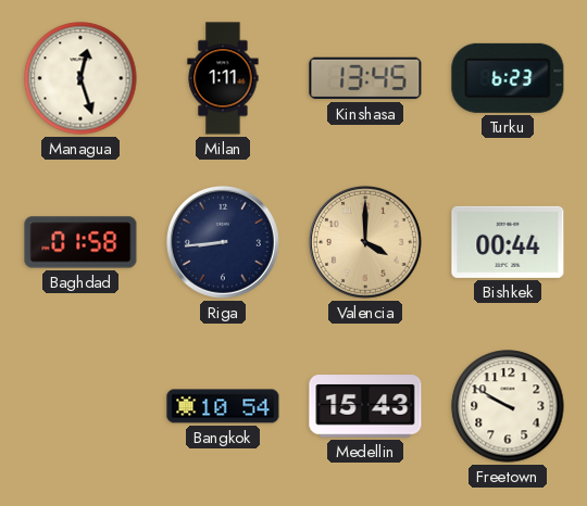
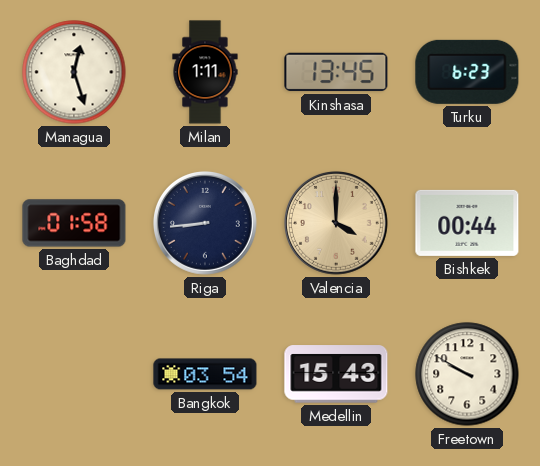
Bangkok: 10:54 -> 03:54 (205, 374)
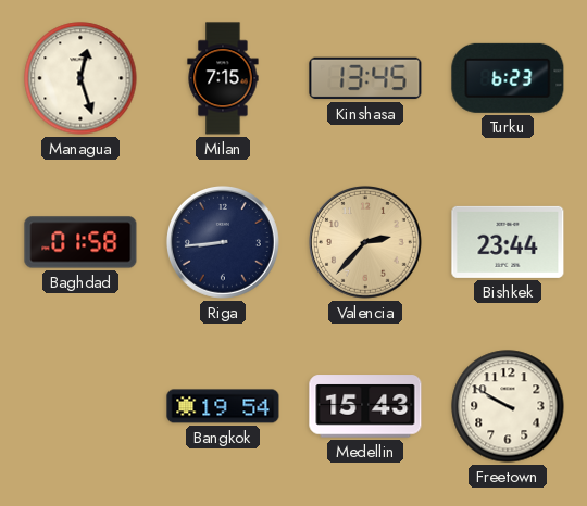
Milan: 1:11 -> 7:15 (223, 78)
Valencia: 4:00 -> 2:37 (365, 242)
Bishkek: 00:44 -> 23:44 (508, 242)
Bangkok: 03:54 -> 19:54 (223, 406)
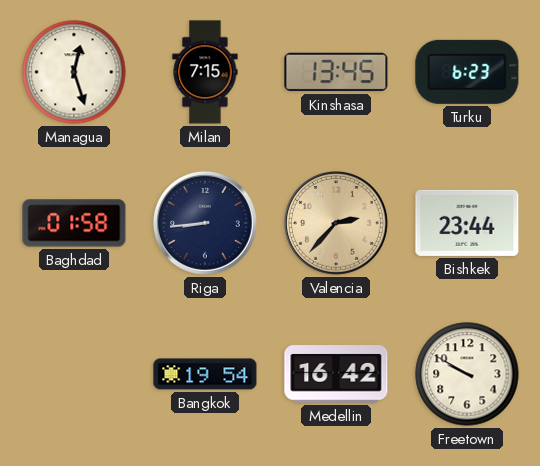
Medellin: 15:43 -> 16:42 (336, 374)
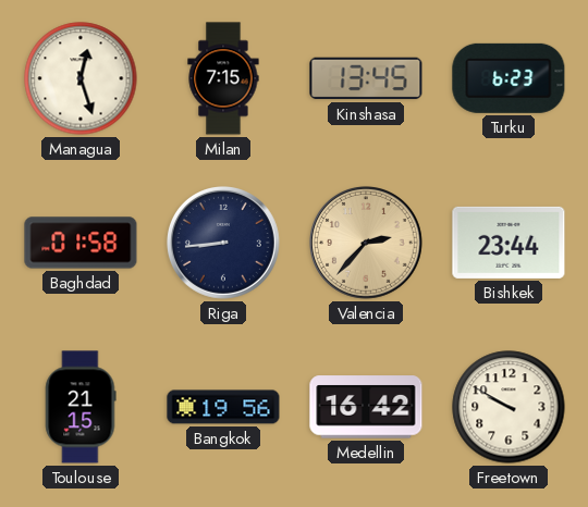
Toulouse: none -> 21:15 (81, 407)
Bangkok: 19:54 -> 19:56 (223, 407)
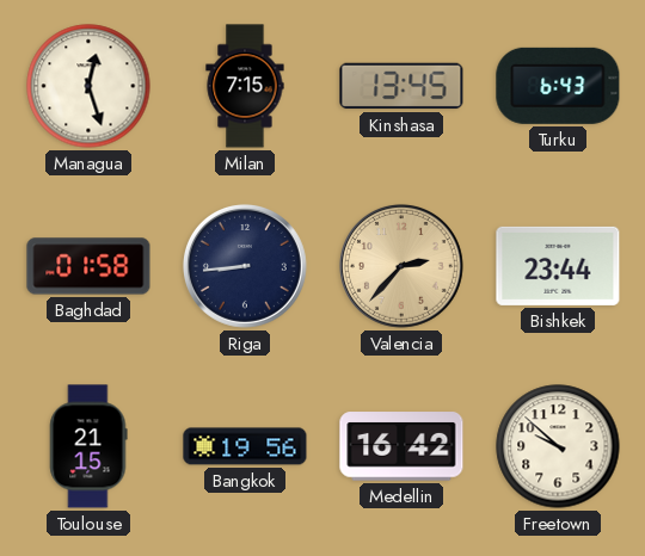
Turku: 6:23 -> 6:43 (558, 86)
Freetown: 9:50 -> 9:52 (558, 446)
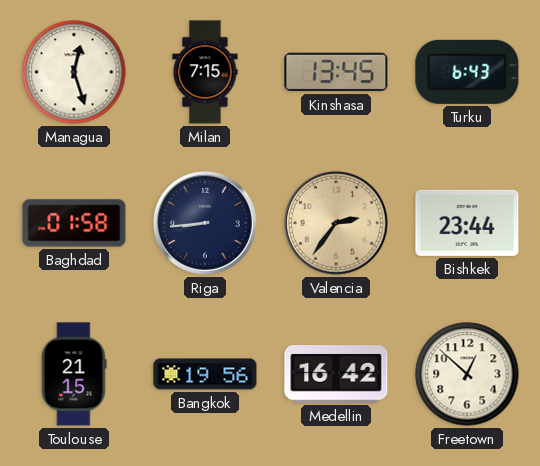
Valencia: 2:37 -> 2:36 (336, 223)
Freetown: 9:52 -> 12:52 (467, 374)
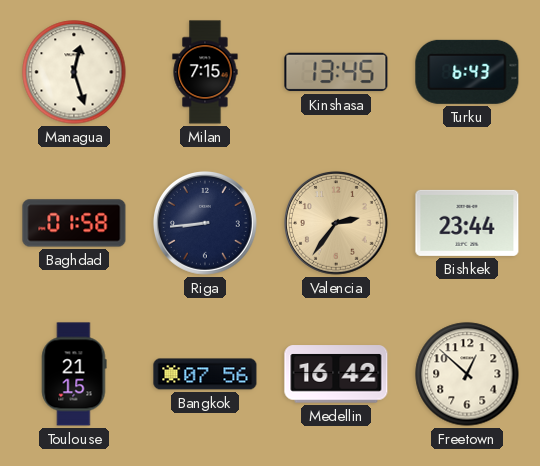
Bangkok: 19:56 -> 07:56 (205, 374)
